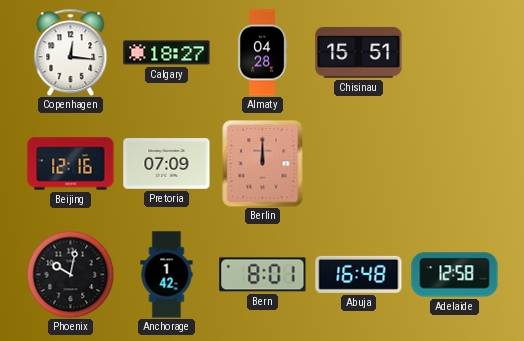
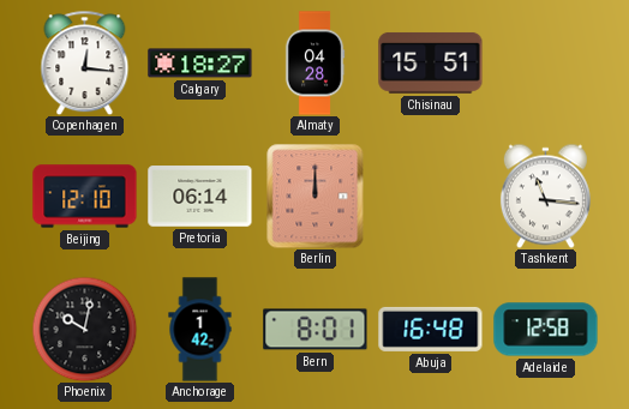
Beijing: 12:16 -> 12:10 (85, 197)
Pretoria: 07:09 -> 06:14 (200, 197)
Tashkent: none -> 11:16 (545, 196)
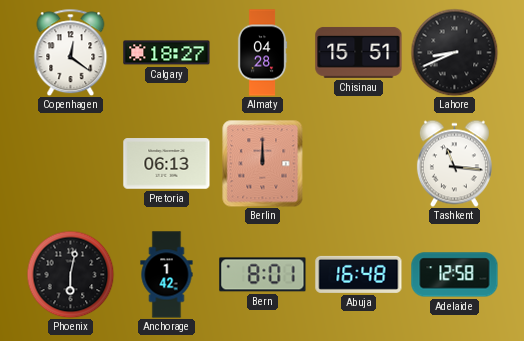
Copenhagen: 12:16 -> 12:21 (71, 52)
Lahore: none -> 8:41 (454, 52)
Beijing: 12:10 -> none (85, 197)
Pretoria: 06:14 -> 06:13 (167, 164)
Phoenix: 10:02 -> 6:02 (70, 274)
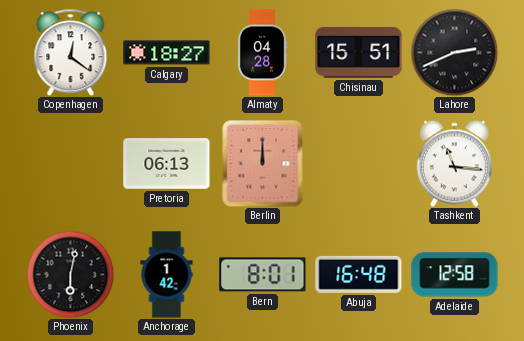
Lahore: 8:41 -> 2:41 (454, 52)
